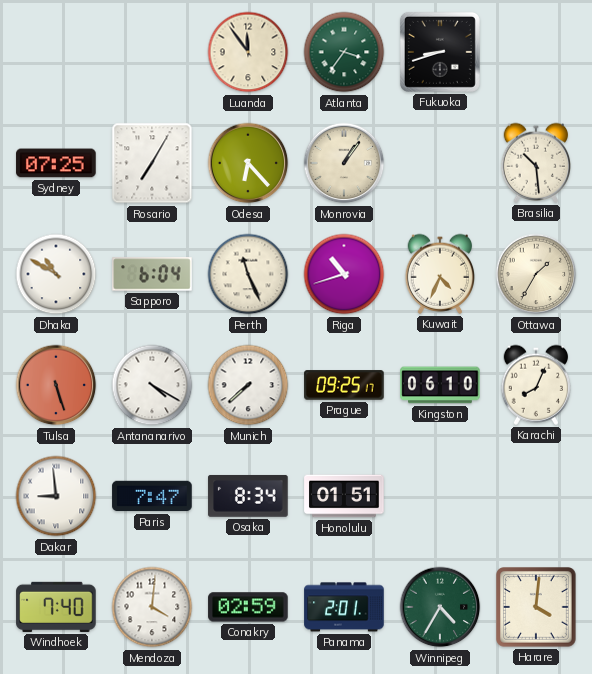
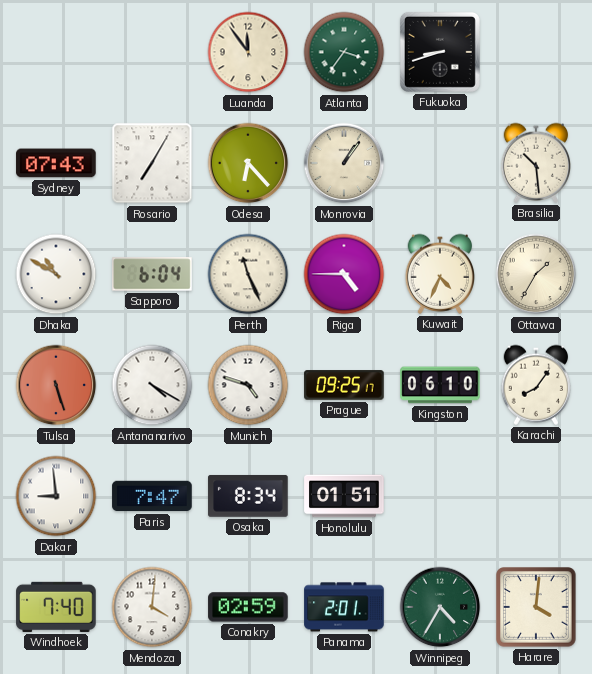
Sydney: 07:25 -> 07:43 (56, 163)
Riga: 10:42 -> 4:45 (344, 274)
Munich: 7:38 -> 4:48 (248, 385)
Karachi: 8:04 -> 8:06 (535, 385)
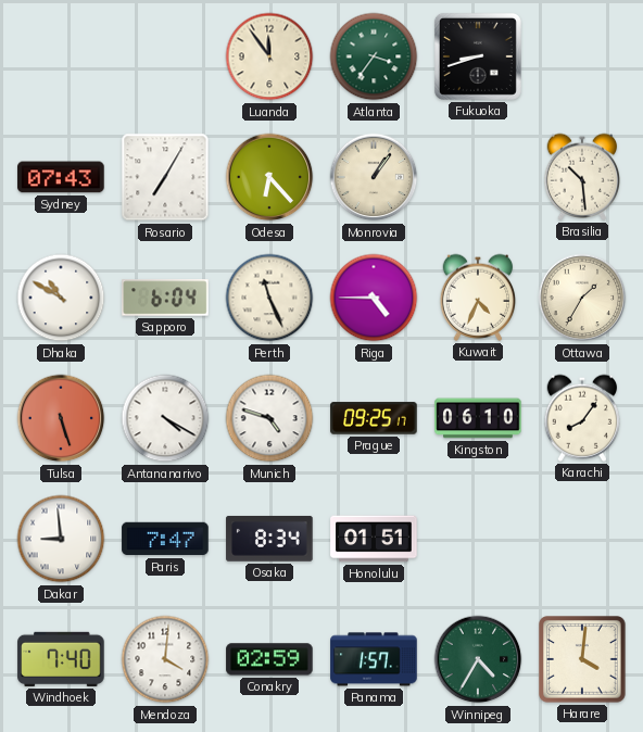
Panama: 2:01 -> 1:57 (374, 659)
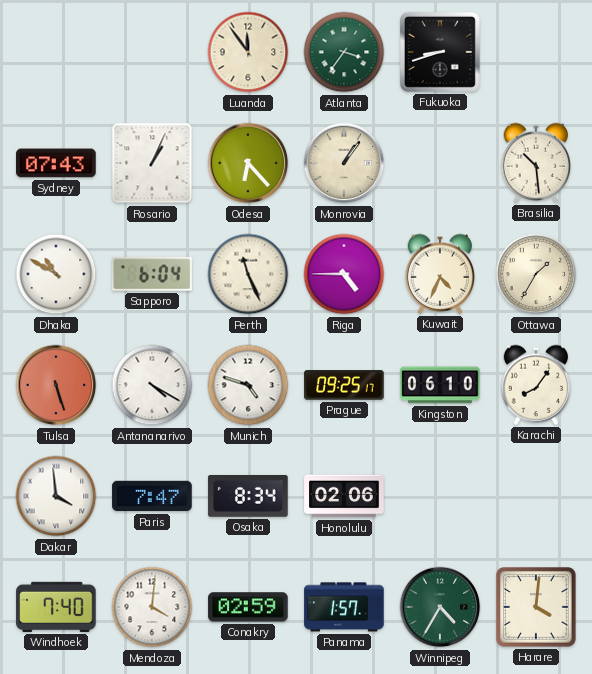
Rosario: 7:05 -> 1:04 (152, 163)
Dakar: 8:59 -> 3:59 (56, 496)
Honolulu: 01:51 -> 02:06 (344, 496)
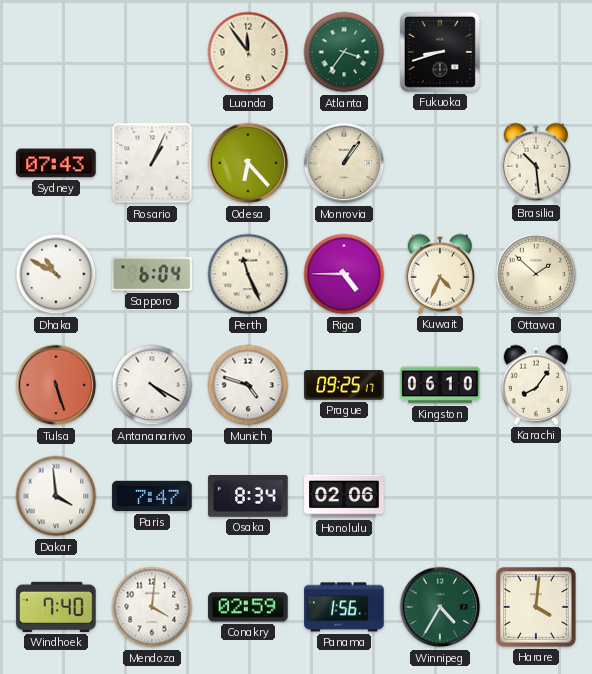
Ottawa: 1:35 -> 1:52 (536, 274)
Panama: 1:57 -> 1:56 (344, 607)
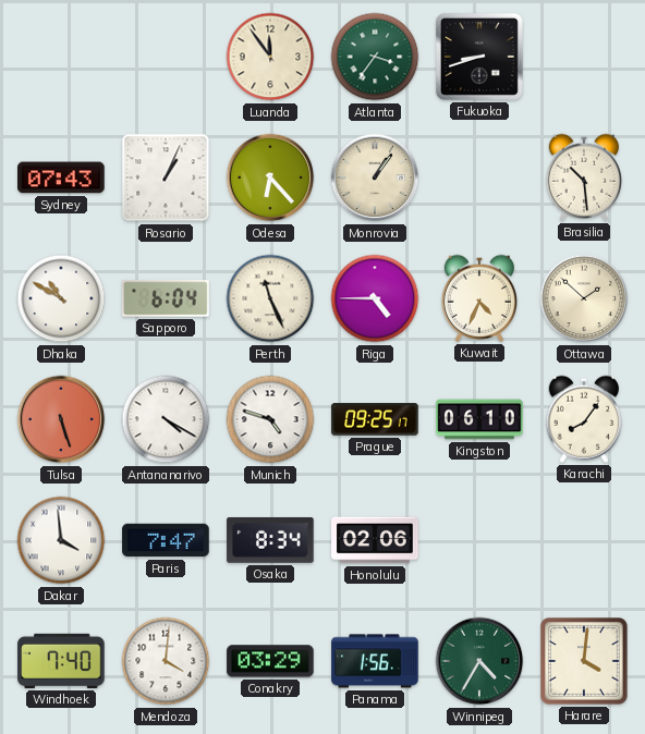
Conakry: 02:59 -> 03:29 (270, 661)
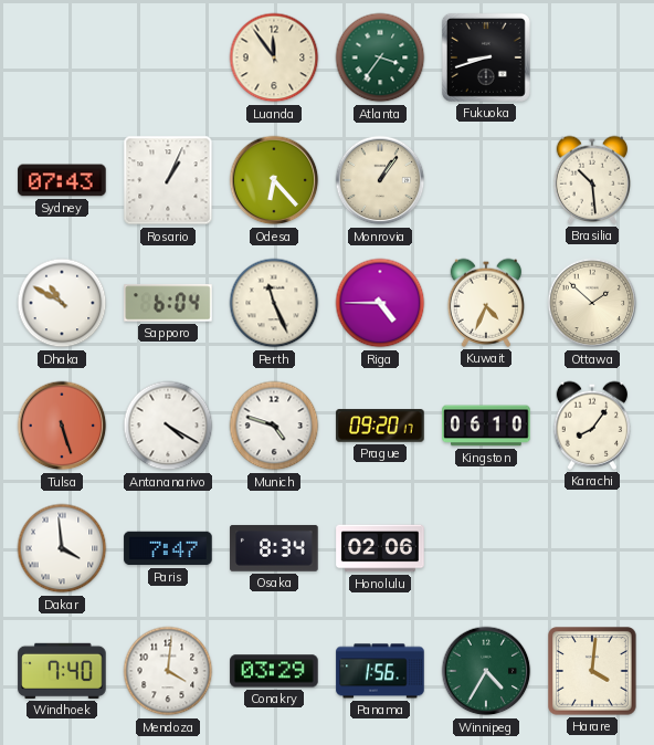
Prague: 09:25 -> 09:20 (380, 426)
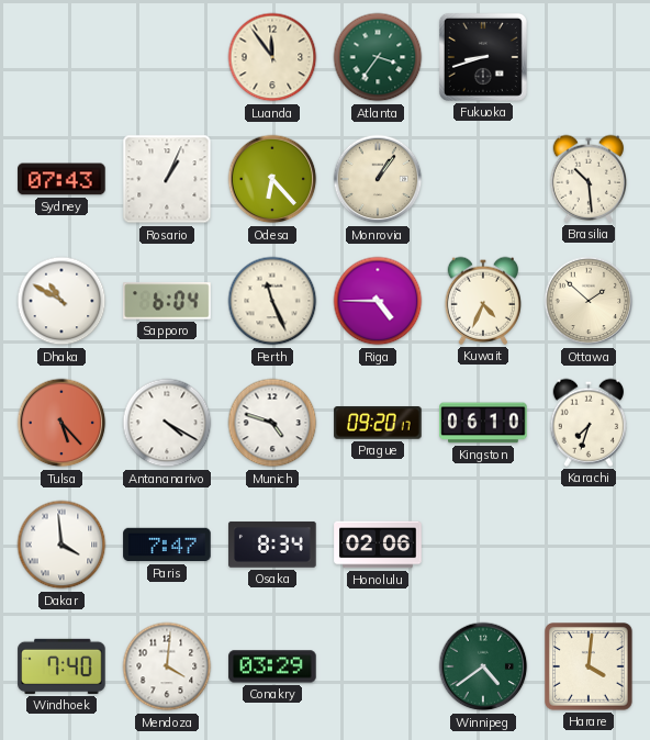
Tulsa: 5:27 -> 5:23 (61, 423)
Karachi: 8:06 -> 7:33 (587, 423)
Panama: 1:56 -> none (380, 671)
Winnipeg: 4:35 -> 4:39 (483, 666)
